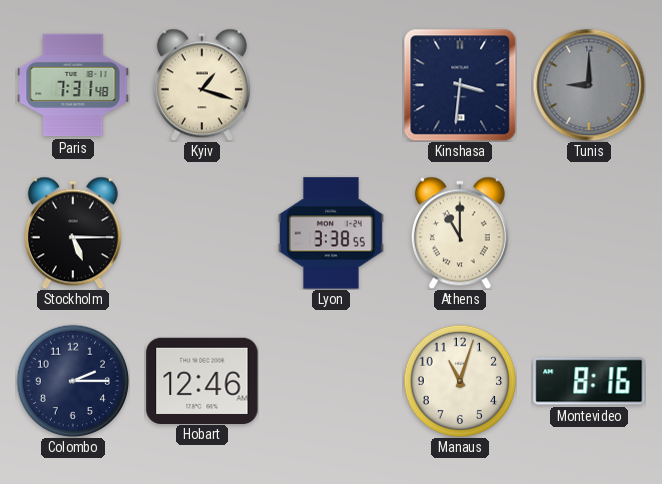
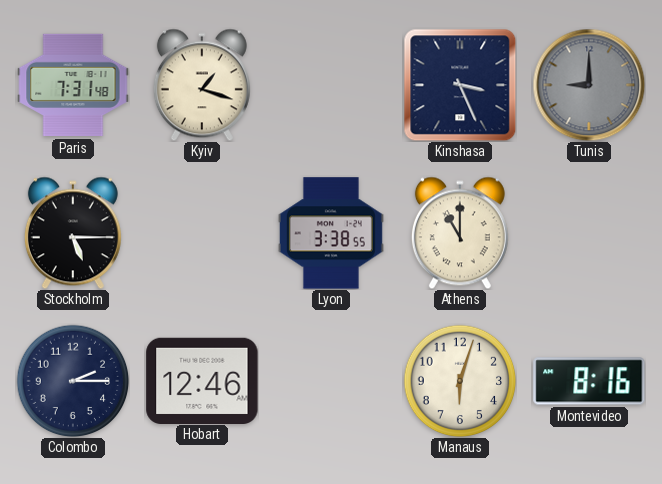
Kinshasa: 3:31 -> 3:26 (460, 85)
Manaus: 11:03 -> 6:03 (460, 381)
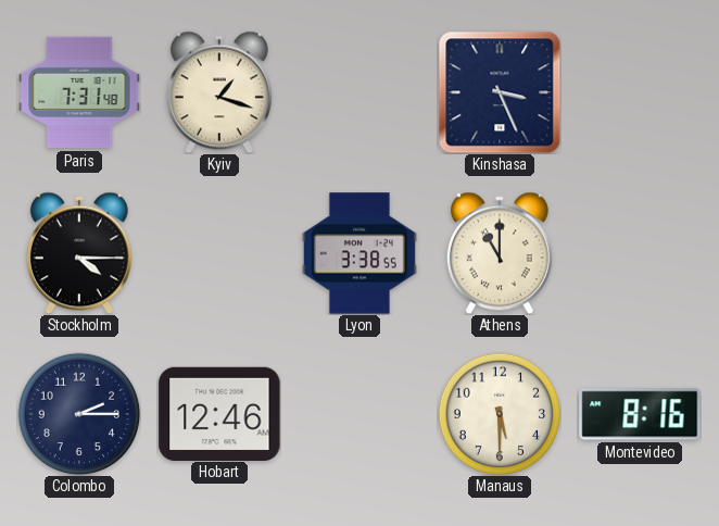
Tunis: 9:00 -> none (589, 85)
Stockholm: 5:15 -> 4:15 (79, 253)
Manaus: 6:03 -> 5:30 (500, 414)
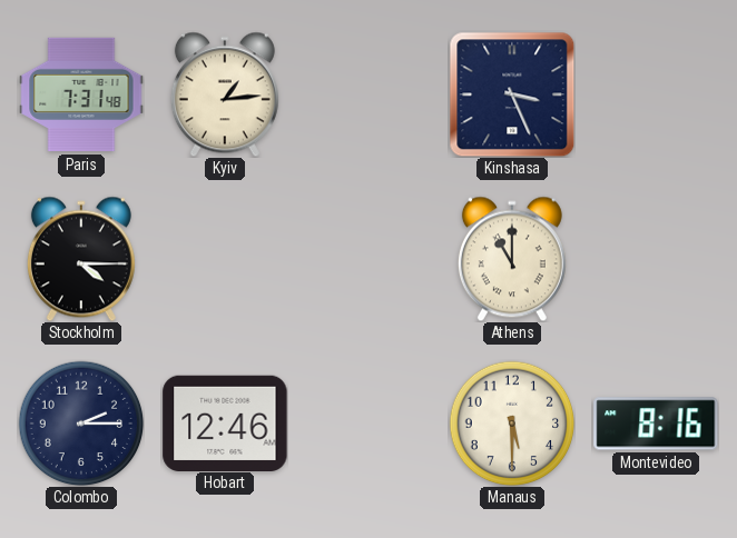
Kyiv: 1:18 -> 1:14 (225, 94)
Lyon: 3:38 -> none (359, 253)
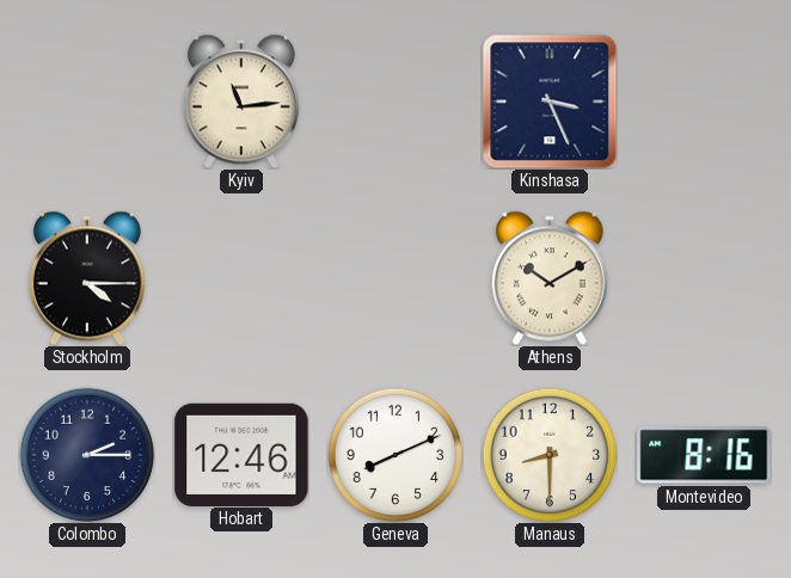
Paris: 7:31 -> none (81, 94)
Kyiv: 1:14 -> 11:14 (241, 102)
Athens: 11:00 -> 10:10 (550, 278)
Geneva: none -> 8:11 (395, 455)
Manaus: 5:30 -> 8:30 (550, 455)
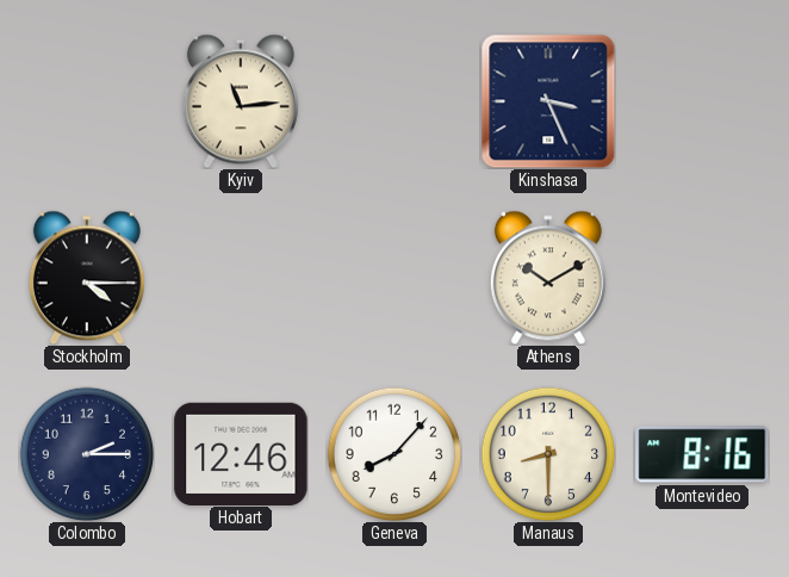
Geneva: 8:11 -> 8:07 (394, 454)
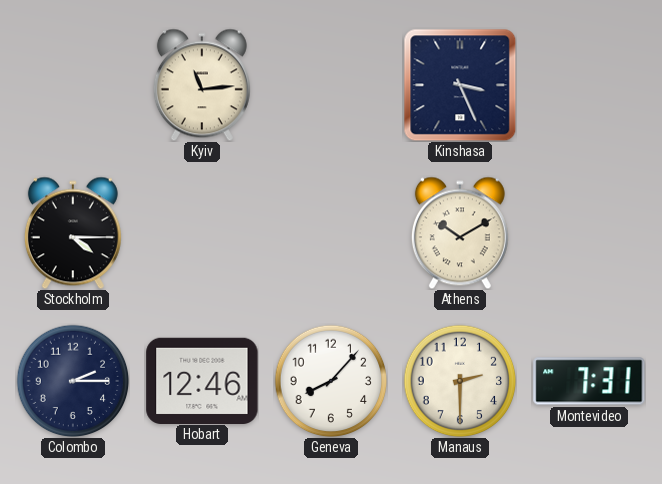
Manaus: 8:30 -> 2:30 (460, 381)
Montevideo: 8:16 -> 7:31 (589, 381)
